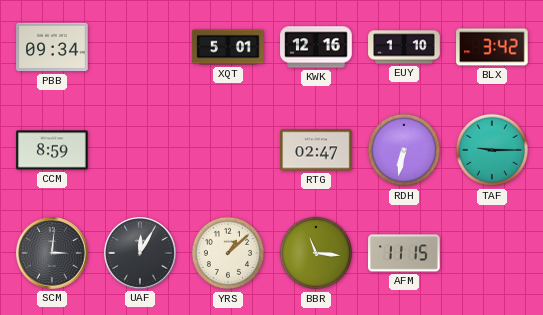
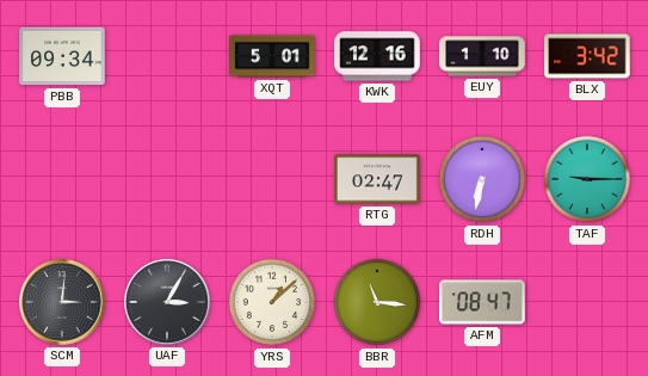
CCM: 8:59 -> none (52, 150)
UAF: 12:05 -> 3:05 (168, 303)
AFM: 11:15 -> 08:47 (482, 302)
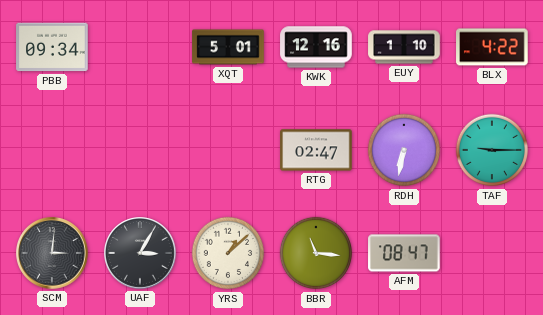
BLX: 3:42 -> 4:22 (492, 47)
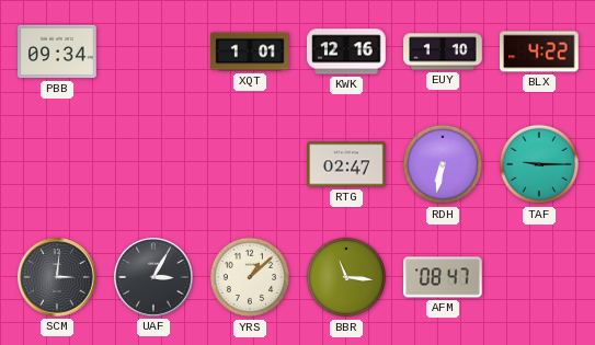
XQT: 5:01 -> 1:01 (250, 51)
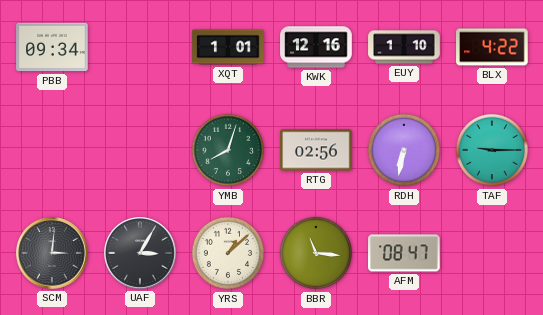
YMB: none -> 8:03 (228, 150)
RTG: 02:47 -> 02:56 (316, 150)
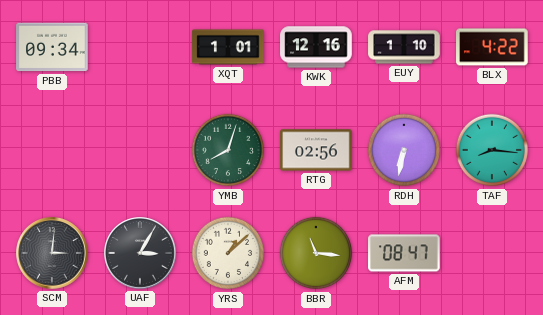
TAF: 9:15 -> 8:16 (492, 150)
